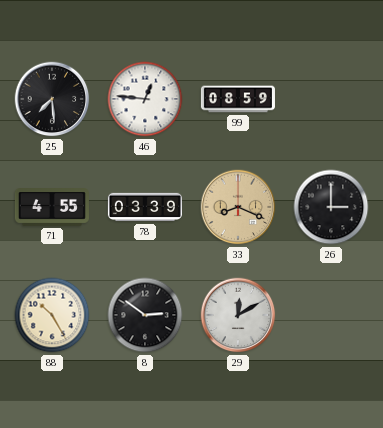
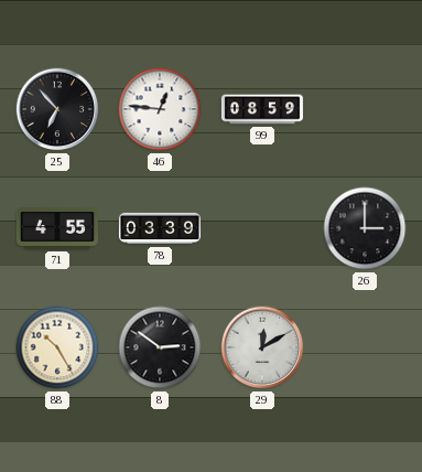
25: 7:29 -> 6:53 (57, 109)
33: 8:19 -> none (238, 207)
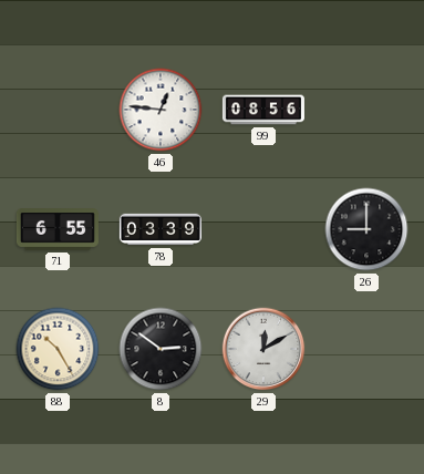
25: 6:53 -> none (57, 109)
99: 08:59 -> 08:56 (263, 110)
71: 4:55 -> 6:55 (58, 230)
26: 3:00 -> 9:00 (366, 229)
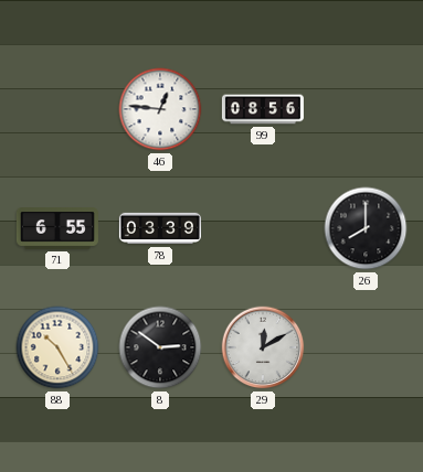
26: 9:00 -> 8:00 (366, 228)
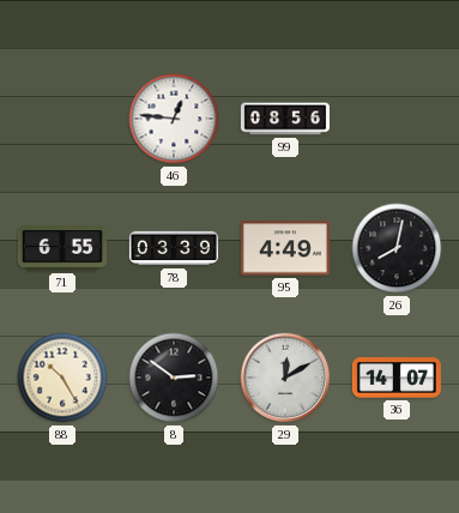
95: none -> 4:49 (285, 248)
26: 8:00 -> 8:02 (397, 248)
36: none -> 14:07 (397, 378)
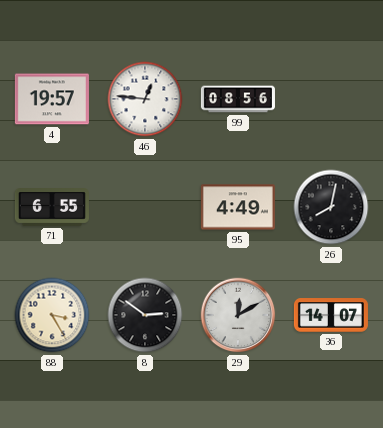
4: none -> 19:57 (52, 99)
78: 03:39 -> none (174, 248)
88: 10:25 -> 3:25 (52, 315)
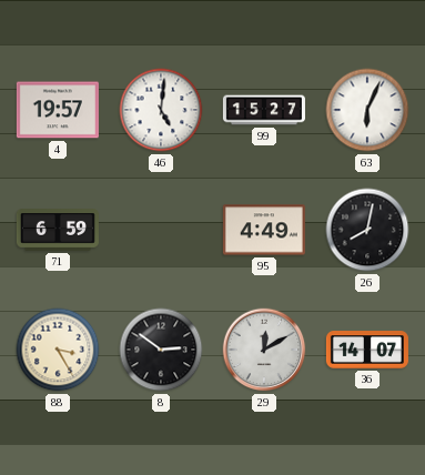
46: 12:46 -> 5:01 (161, 110)
99: 08:56 -> 15:27 (264, 110)
63: none -> 6:04 (367, 110)
71: 6:55 -> 6:59 (58, 231)
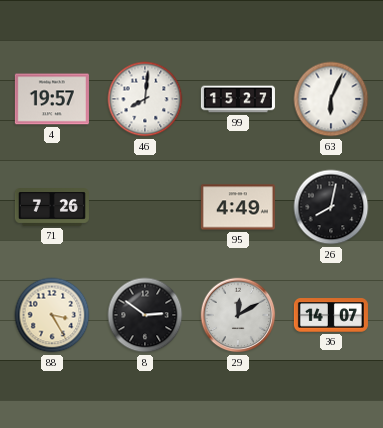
46: 5:01 -> 8:01 (145, 99)
71: 6:59 -> 7:26 (52, 208)
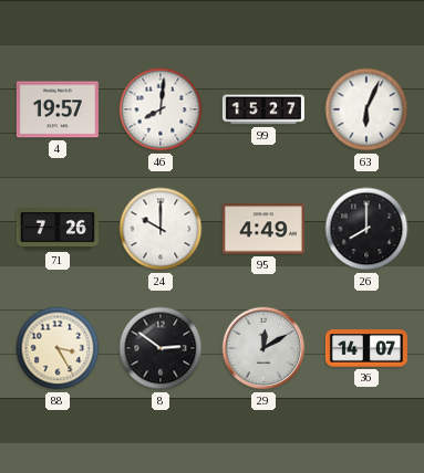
24: none -> 10:00 (161, 229)
26: 8:02 -> 8:00 (366, 229)
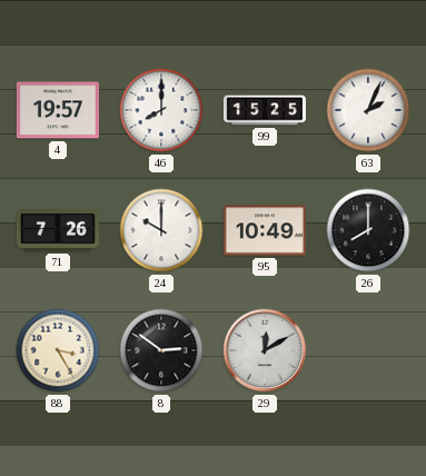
46: 8:01 -> 8:00 (161, 110)
99: 15:27 -> 15:25 (265, 110)
63: 6:04 -> 2:04 (368, 110)
95: 4:49 -> 10:49 (265, 230)
36: 14:07 -> none (366, 348)
